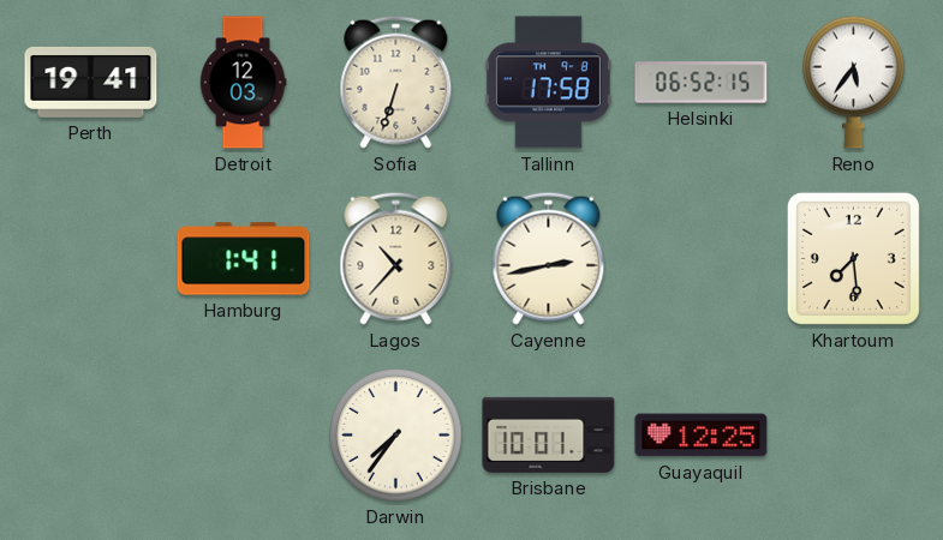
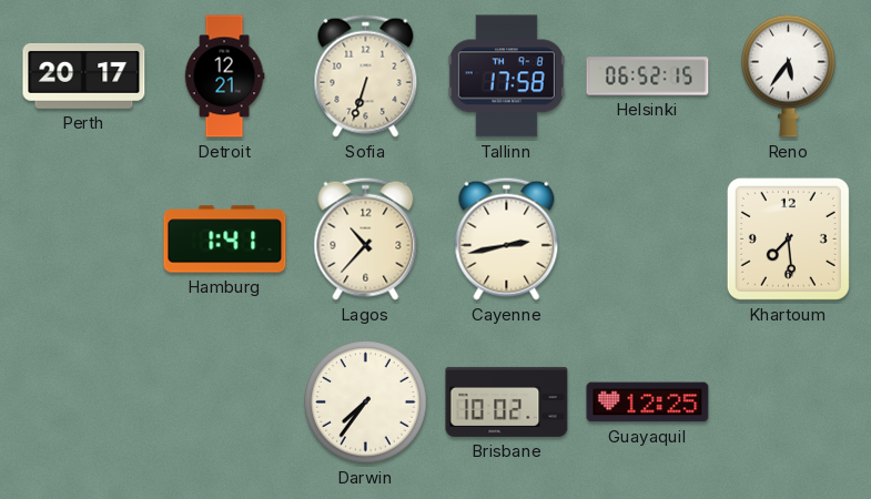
Perth: 19:41 -> 20:17 (84, 75)
Detroit: 12:03 -> 12:21 (224, 77)
Brisbane: 10:01 -> 10:02 (507, 401)
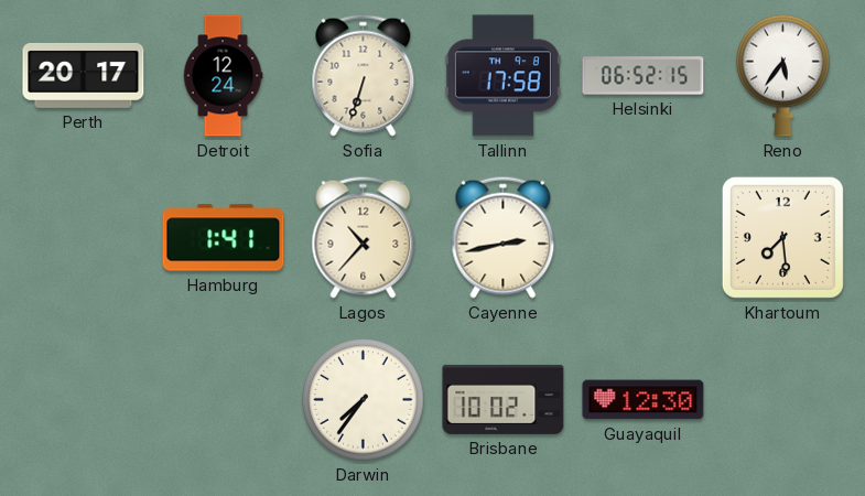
Detroit: 12:21 -> 12:24 (223, 76)
Guayaquil: 12:25 -> 12:30 (644, 400)
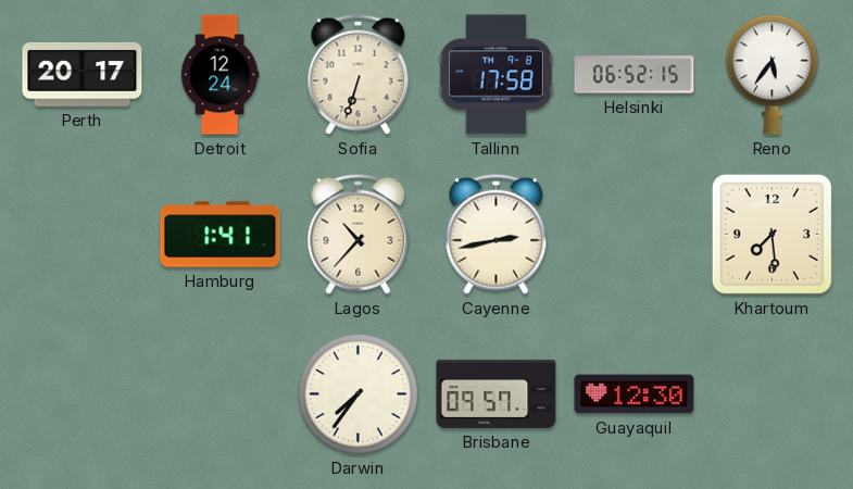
Brisbane: 10:02 -> 09:57 (497, 393)
